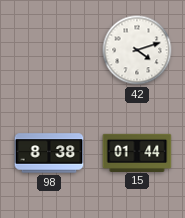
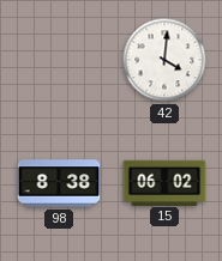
42: 4:12 -> 4:01 (164, 60)
15: 01:44 -> 06:02 (164, 182)
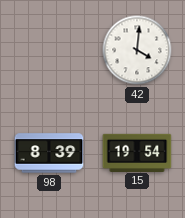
98: 8:38 -> 8:39 (49, 153)
15: 06:02 -> 19:54 (137, 152)
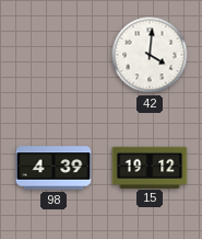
98: 8:39 -> 4:39 (54, 168)
15: 19:54 -> 19:12 (150, 167)
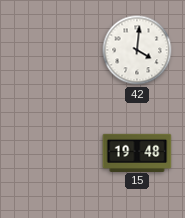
98: 4:39 -> none (54, 168)
15: 19:12 -> 19:48 (137, 152)
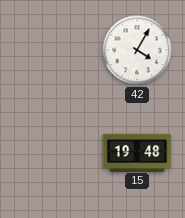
42: 4:01 -> 4:05 (137, 50)
